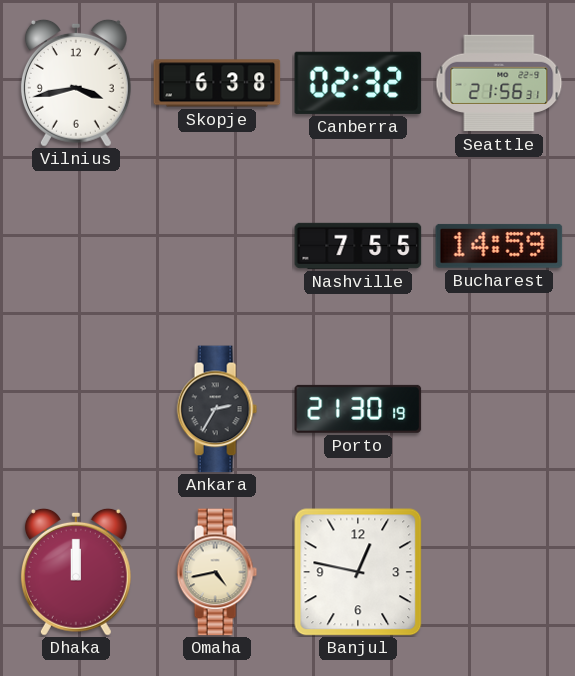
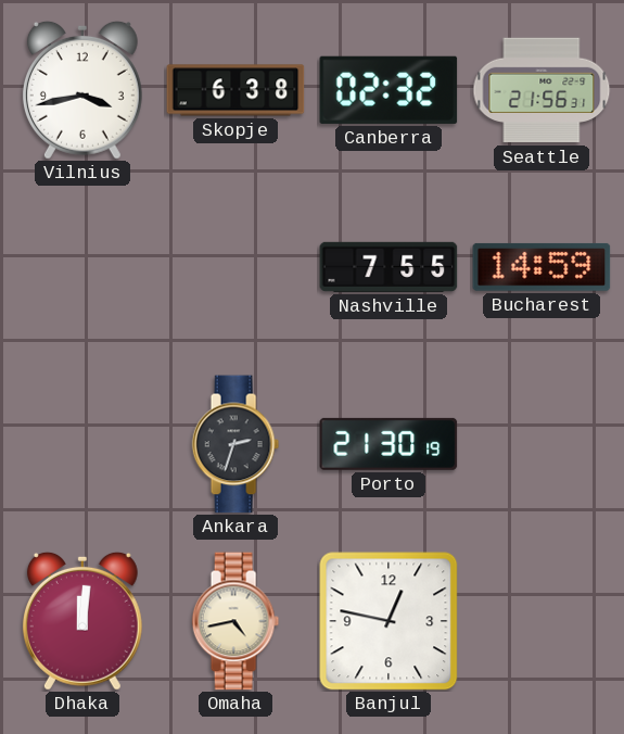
Ankara: 2:35 -> 2:33 (235, 444)
Dhaka: 12:00 -> 12:01 (82, 621)
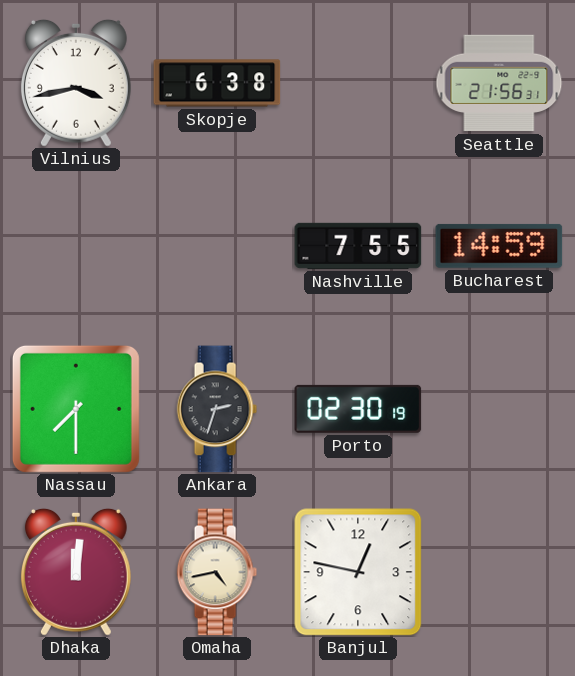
Canberra: 02:32 -> none (389, 90)
Nassau: none -> 7:30 (76, 409)
Porto: 21:30 -> 02:30 (358, 409)
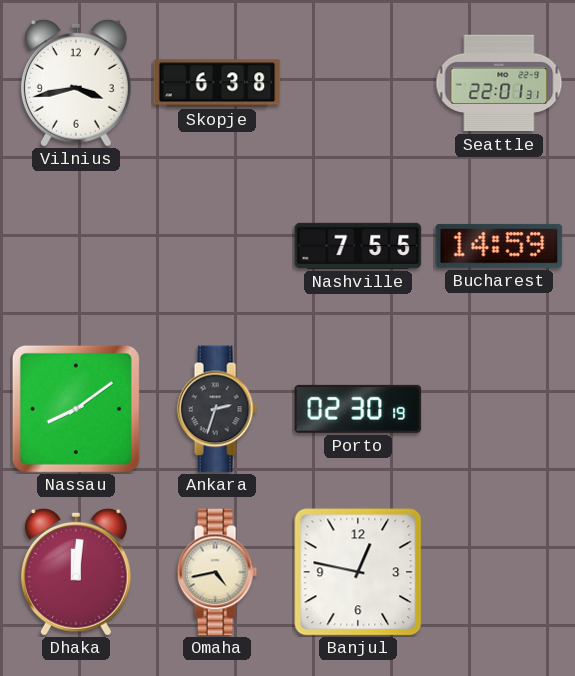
Seattle: 21:56 -> 22:01 (499, 83)
Nassau: 7:30 -> 8:09 (76, 409)
